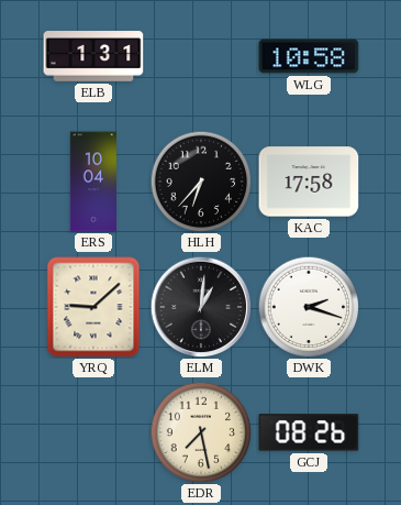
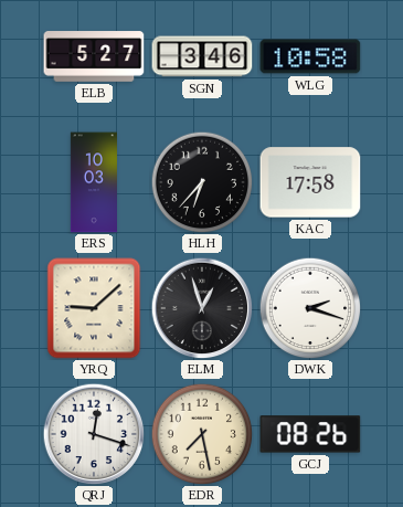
ELB: 1:31 -> 5:27 (94, 56)
SGN: none -> 3:46 (202, 56)
ERS: 10:04 -> 10:03 (94, 182)
ELM: 1:01 -> 12:57 (202, 308)
QRJ: none -> 12:18 (94, 434)
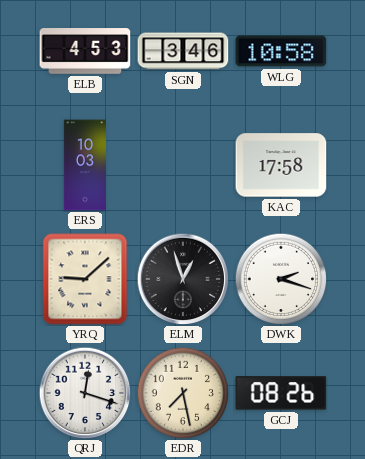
ELB: 5:27 -> 4:53 (85, 51)
HLH: 6:37 -> none (202, 182)
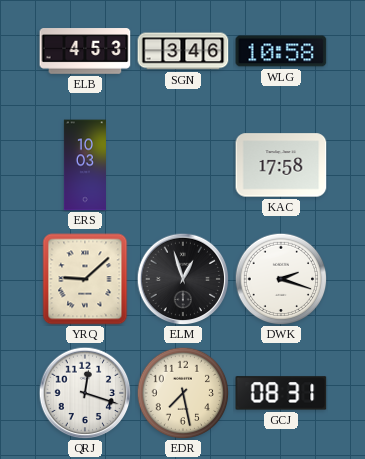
GCJ: 08:26 -> 08:31 (281, 393)
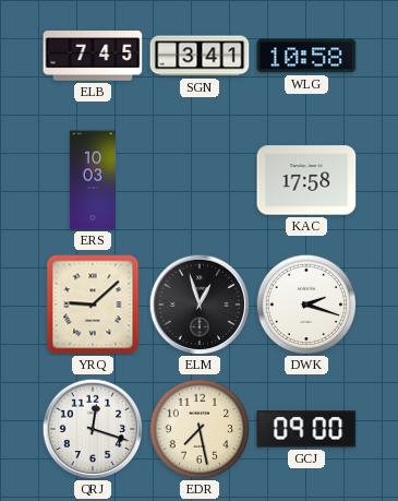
ELB: 4:53 -> 7:45 (93, 56)
SGN: 3:46 -> 3:41 (200, 56)
GCJ: 08:31 -> 09:00 (306, 429)
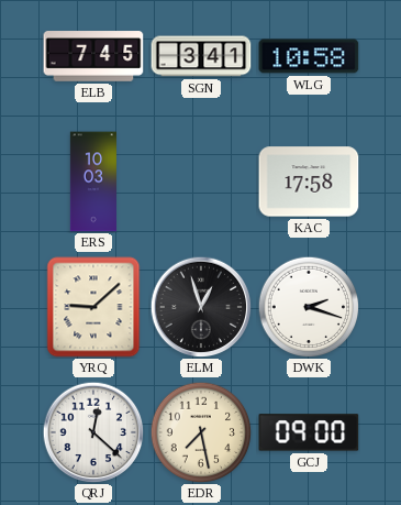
QRJ: 12:18 -> 12:22 (93, 432)
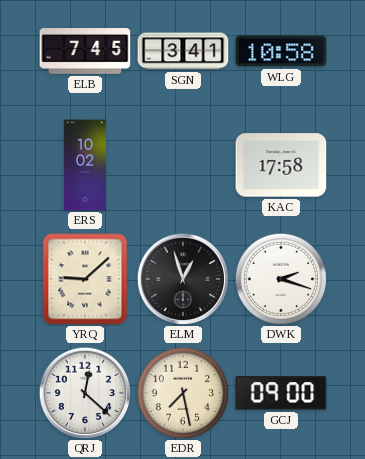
ERS: 10:03 -> 10:02 (85, 165)
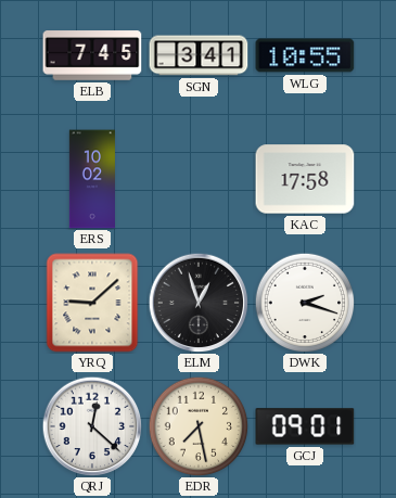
WLG: 10:58 -> 10:55 (305, 55)
GCJ: 09:00 -> 09:01 (305, 426)
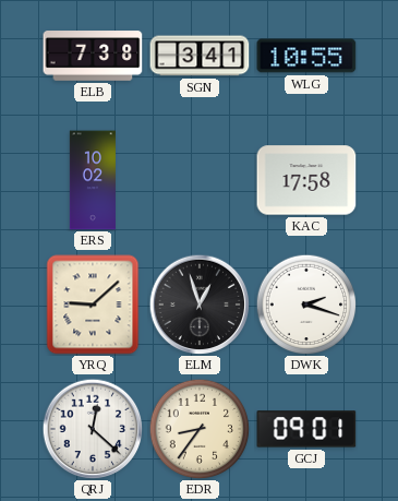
ELB: 7:45 -> 7:38 (93, 56)
EDR: 7:28 -> 8:36 (200, 429)
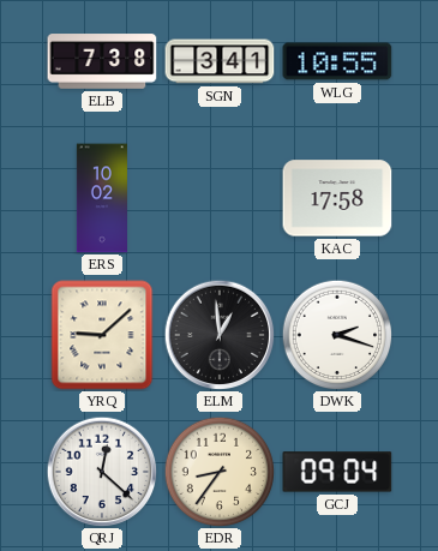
ELM: 12:57 -> 12:59 (220, 335)
GCJ: 09:01 -> 09:04 (337, 472)
